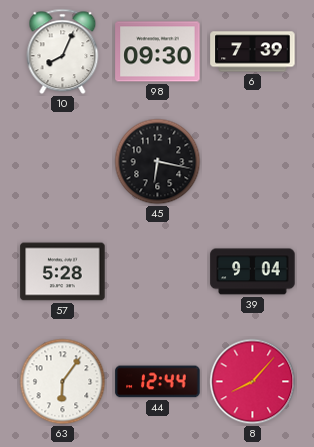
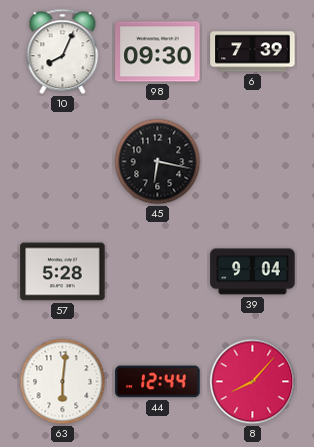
63: 6:06 -> 6:01 (63, 382)
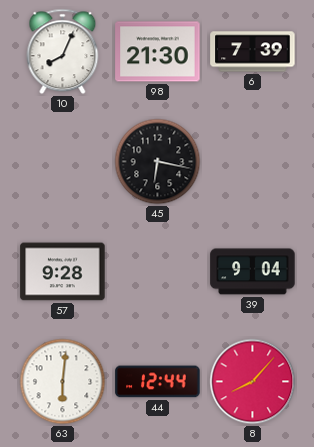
98: 09:30 -> 21:30 (158, 52)
57: 5:28 -> 9:28 (63, 272)
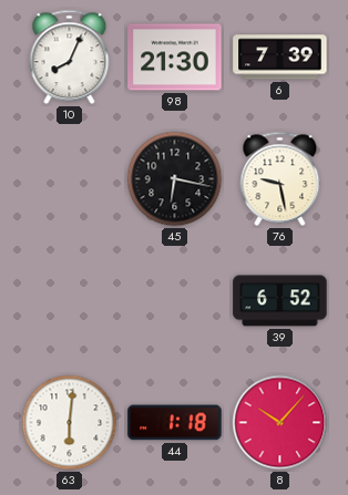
76: none -> 9:28 (280, 179)
57: 9:28 -> none (63, 272)
39: 9:04 -> 6:52 (280, 301)
44: 12:44 -> 1:18 (175, 423)
8: 8:07 -> 10:07 (280, 423)
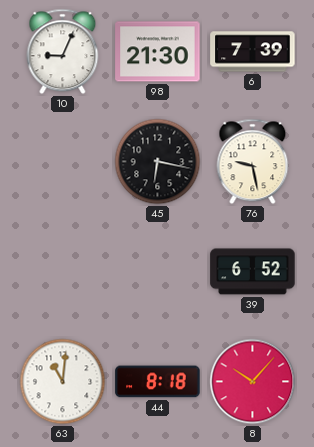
10: 8:04 -> 9:04 (63, 52)
63: 6:01 -> 11:01 (63, 382)
44: 1:18 -> 8:18 (158, 382)
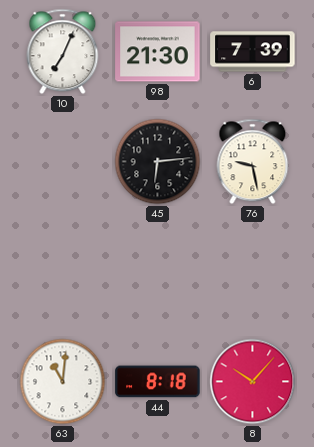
10: 9:04 -> 7:04 (63, 52)
45: 6:17 -> 6:14 (158, 162)
39: 6:52 -> none (253, 272)
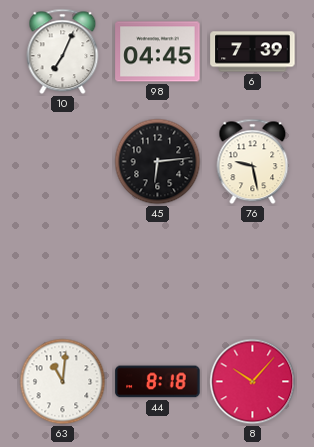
98: 21:30 -> 04:45 (158, 52)
